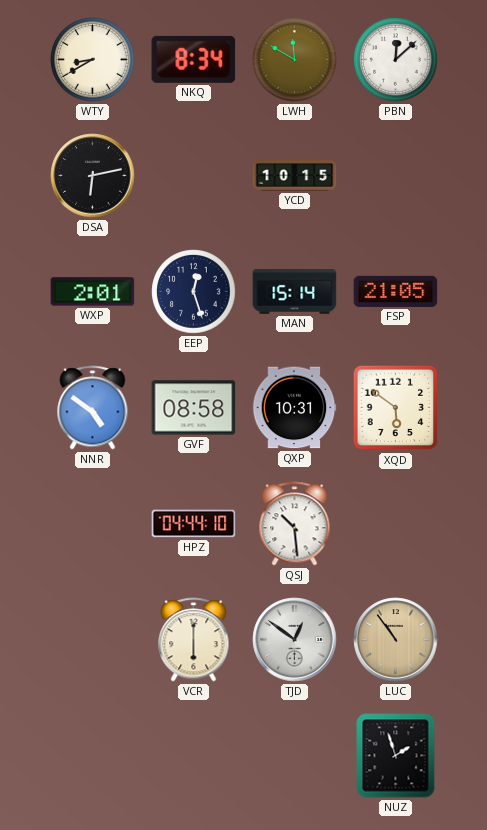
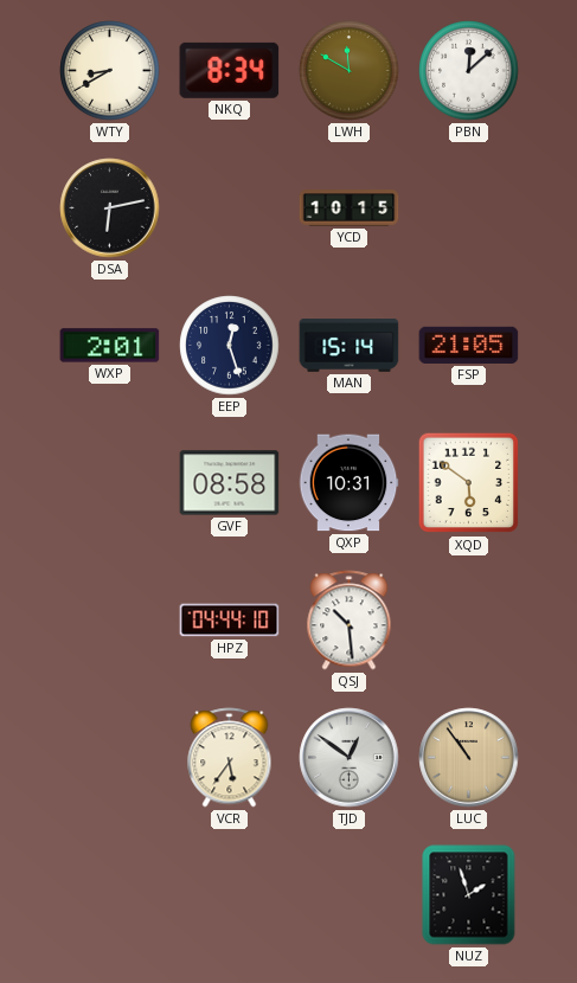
NNR: 4:51 -> none (93, 408)
VCR: 6:00 -> 5:36 (230, 758)
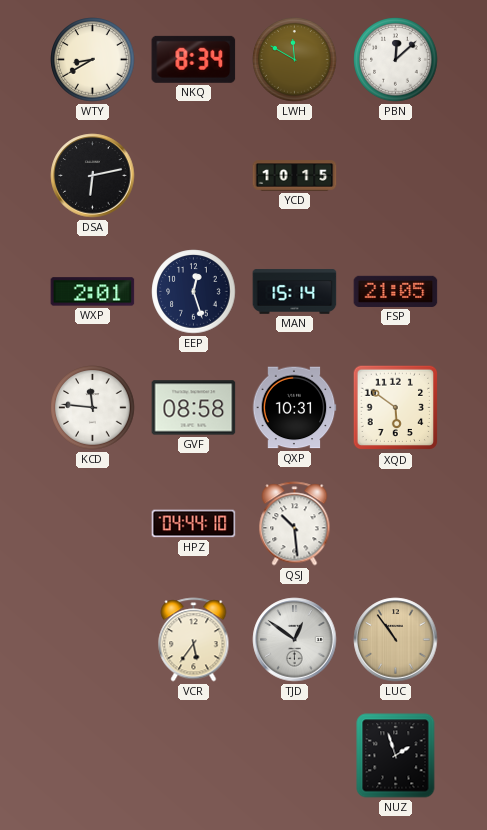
KCD: none -> 11:46 (93, 408)
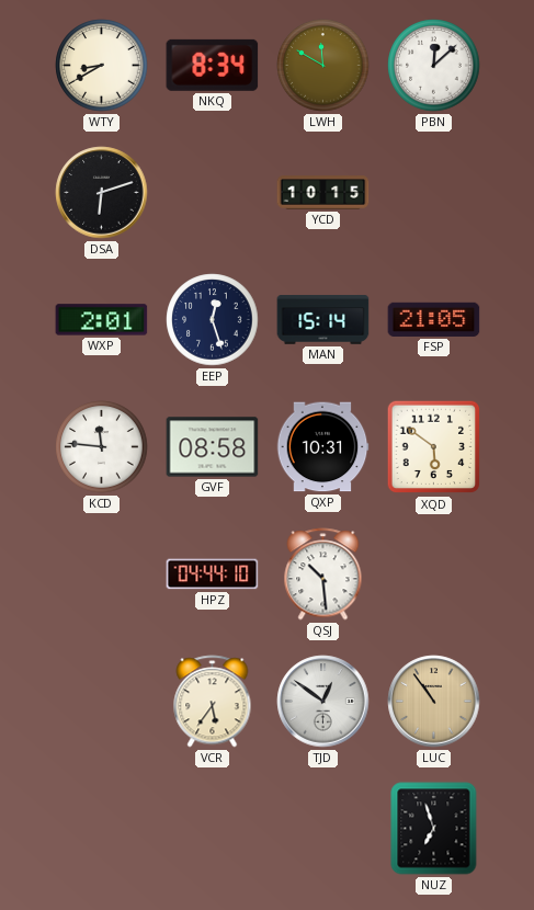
DSA: 6:13 -> 6:12 (102, 193)
NUZ: 1:57 -> 6:57 (434, 829)
